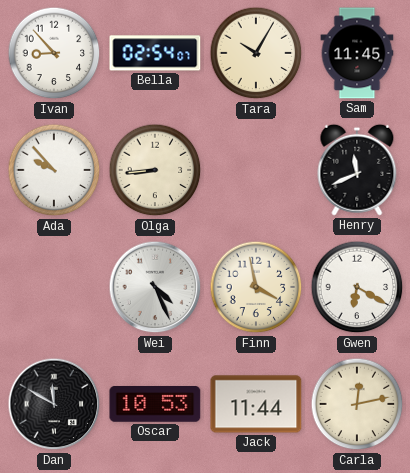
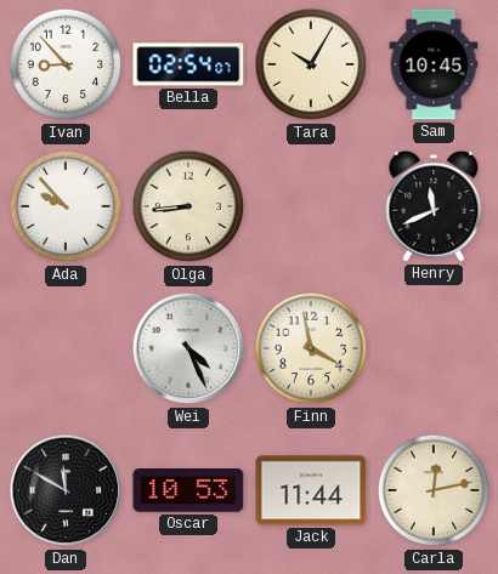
Sam: 11:45 -> 10:45 (434, 64)
Gwen: 6:20 -> none (357, 287)
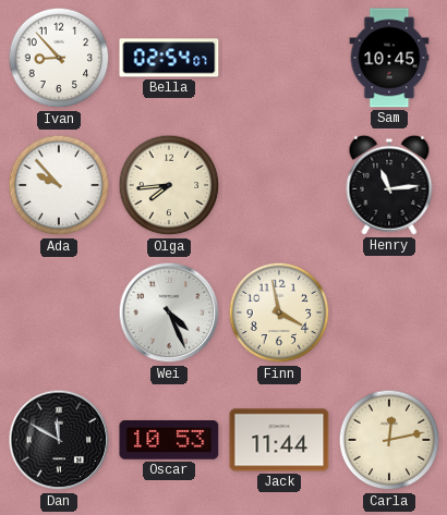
Tara: 10:05 -> none (311, 64)
Olga: 8:44 -> 7:44 (169, 185)
Henry: 11:41 -> 11:14 (389, 185)
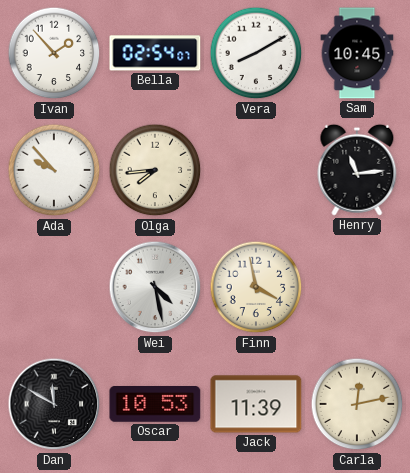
Ivan: 8:53 -> 1:53 (54, 53)
Vera: none -> 8:10 (256, 53)
Wei: 4:26 -> 4:28 (155, 287)
Jack: 11:44 -> 11:39 (256, 404)
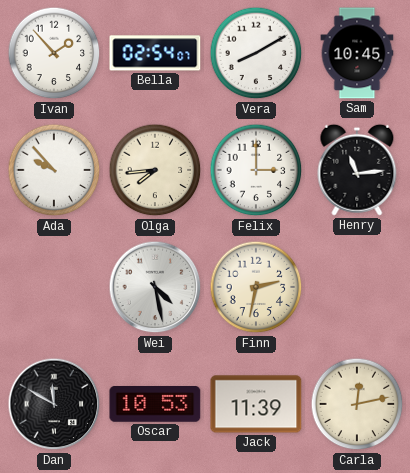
Felix: none -> 3:00 (256, 170)
Finn: 3:58 -> 2:32 (256, 287)
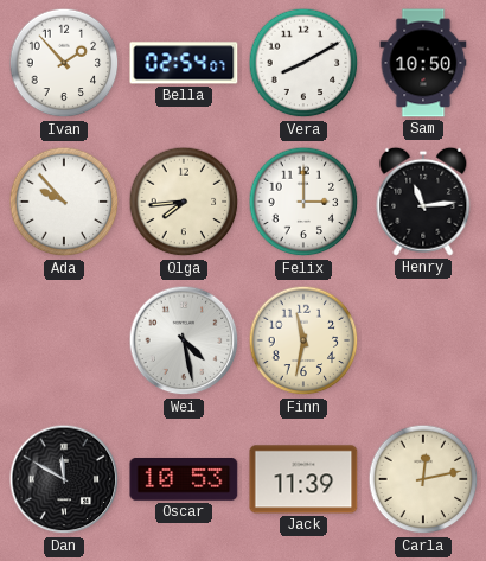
Sam: 10:45 -> 10:50 (423, 63)
Finn: 2:32 -> 11:32 (303, 340)
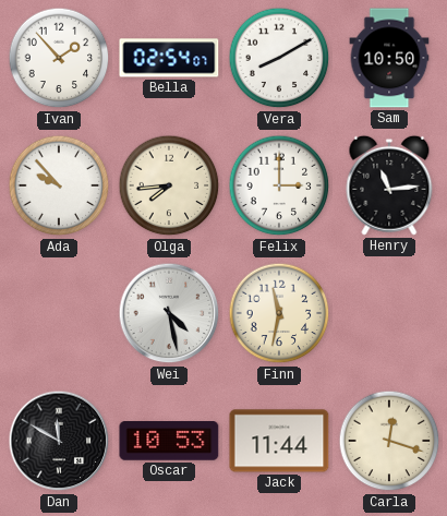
Jack: 11:39 -> 11:44 (279, 441)
Carla: 12:13 -> 12:18 (389, 441)
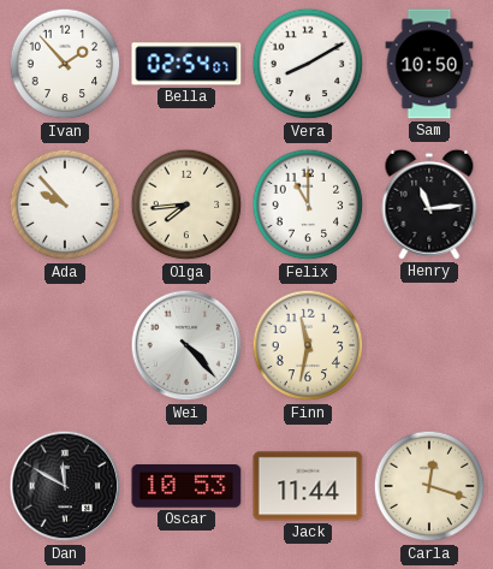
Felix: 3:00 -> 11:00 (308, 205)
Wei: 4:28 -> 4:23 (186, 345)
